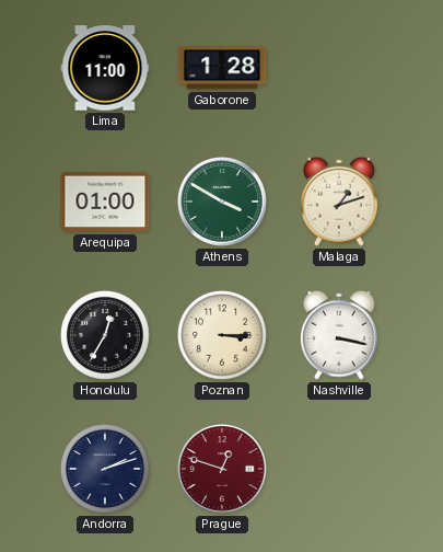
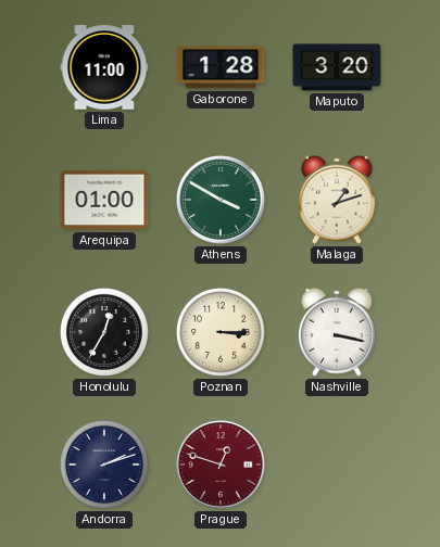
Maputo: none -> 3:20 (337, 67)
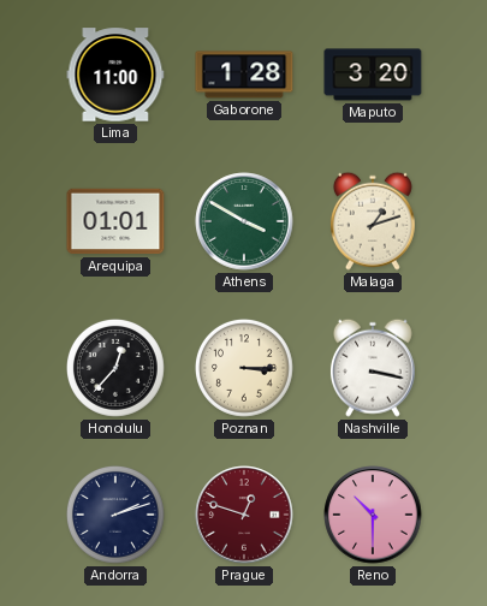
Arequipa: 01:00 -> 01:01 (115, 221)
Honolulu: 12:35 -> 12:37 (115, 368)
Reno: none -> 10:30 (373, 515)
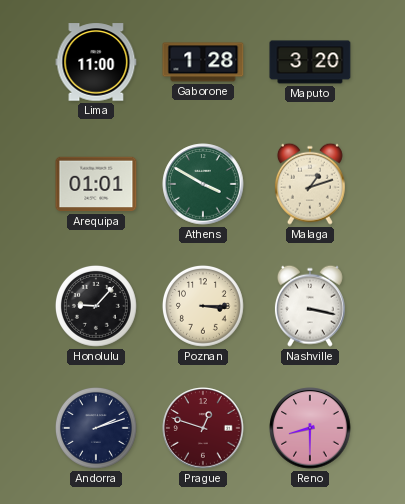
Honolulu: 12:37 -> 9:07 (96, 306)
Reno: 10:30 -> 8:30 (310, 428)
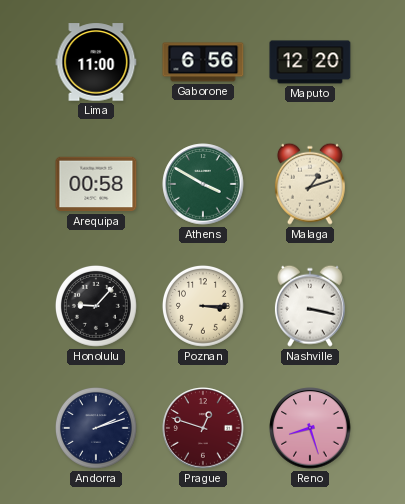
Gaborone: 1:28 -> 6:56 (203, 62)
Maputo: 3:20 -> 12:20 (310, 62)
Arequipa: 01:01 -> 00:58 (96, 184)
Reno: 8:30 -> 8:27 (310, 428)
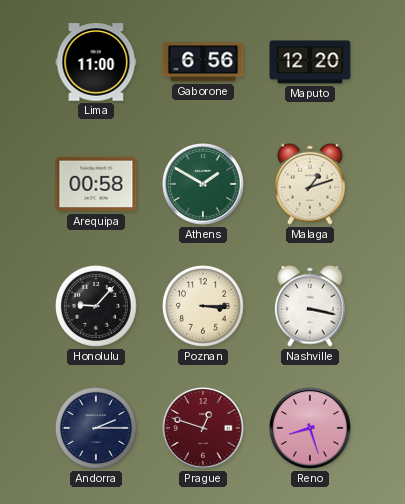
Athens: 3:50 -> 1:50 (203, 184)
Andorra: 2:12 -> 2:15 (96, 428)
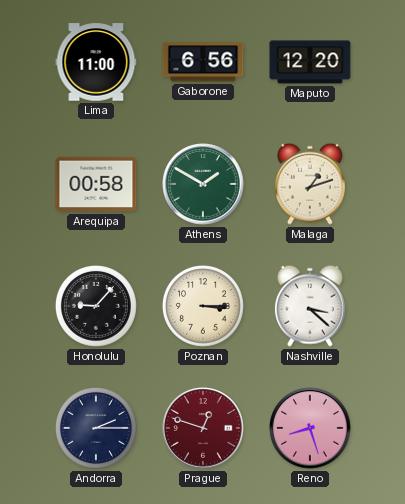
Nashville: 3:17 -> 3:22 (310, 306)
